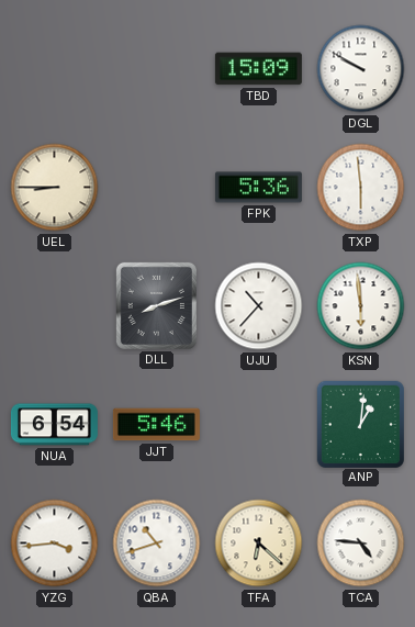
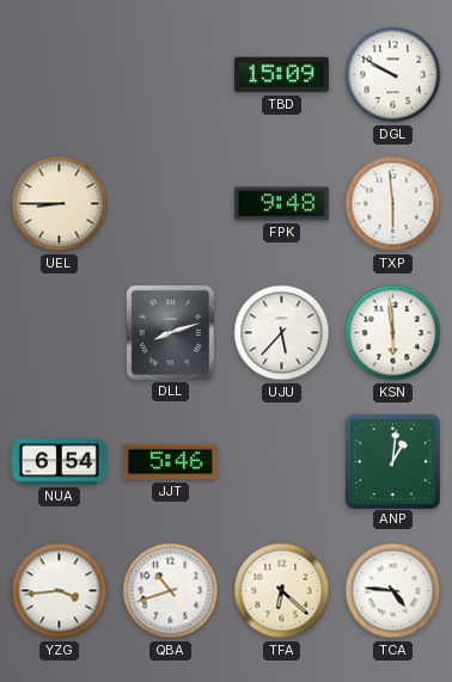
FPK: 5:36 -> 9:48 (281, 204)
UJU: 10:37 -> 5:37 (282, 333)
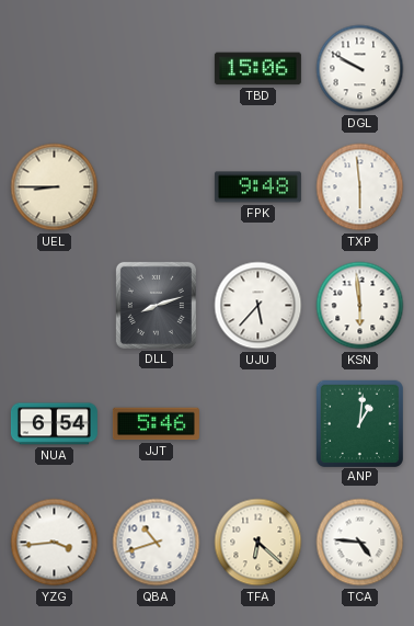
TBD: 15:09 -> 15:06 (257, 69)
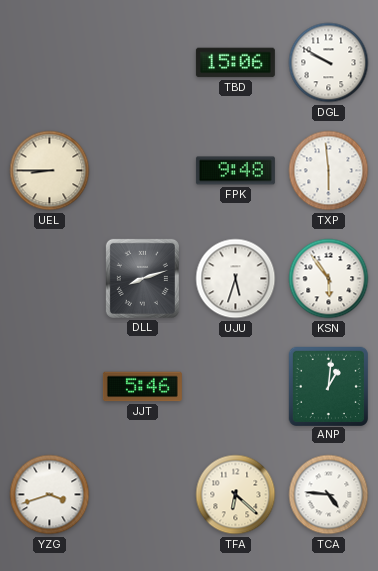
UJU: 5:37 -> 5:33 (236, 279)
KSN: 5:59 -> 5:54 (329, 279)
NUA: 6:54 -> none (54, 424)
YZG: 3:44 -> 3:42 (50, 495)
QBA: 10:42 -> none (157, 543)
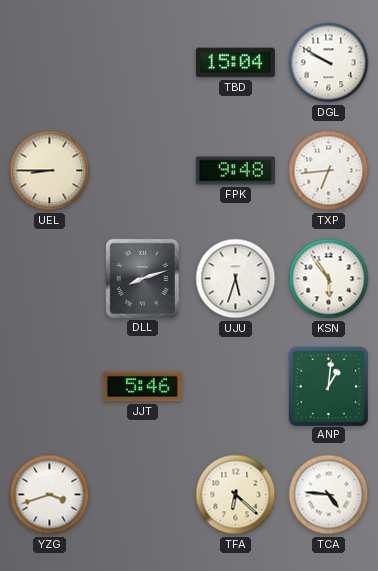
TBD: 15:06 -> 15:04 (235, 63)
TXP: 5:59 -> 6:44 (329, 171)
